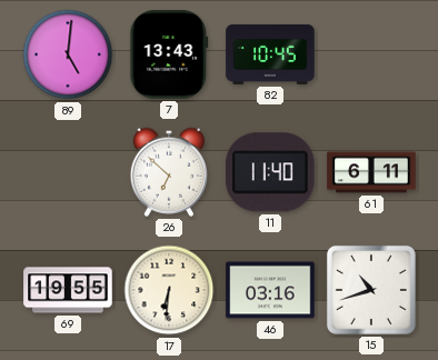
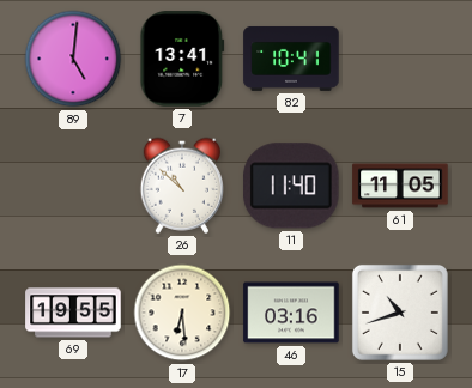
7: 13:43 -> 13:41 (182, 59)
82: 10:45 -> 10:41 (291, 59)
26: 6:52 -> 10:52 (181, 186)
61: 6:11 -> 11:05 (400, 186)
17: 6:31 -> 6:29 (182, 313)
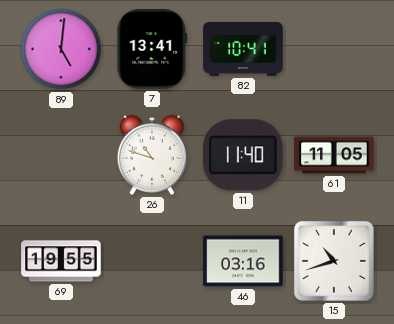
26: 10:52 -> 10:48 (151, 155)
17: 6:29 -> none (182, 313)
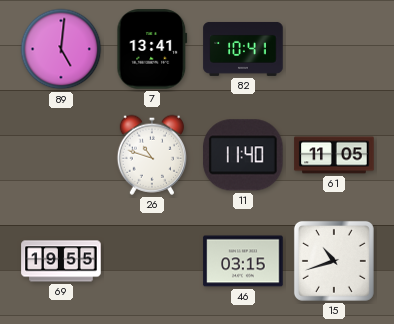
46: 03:16 -> 03:15 (243, 261)
